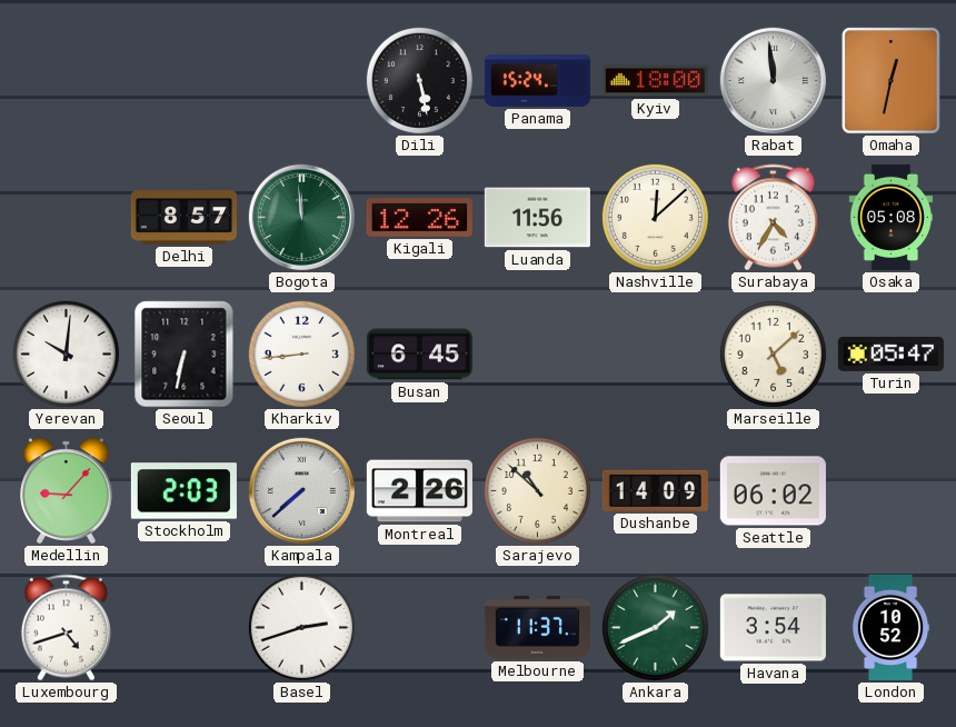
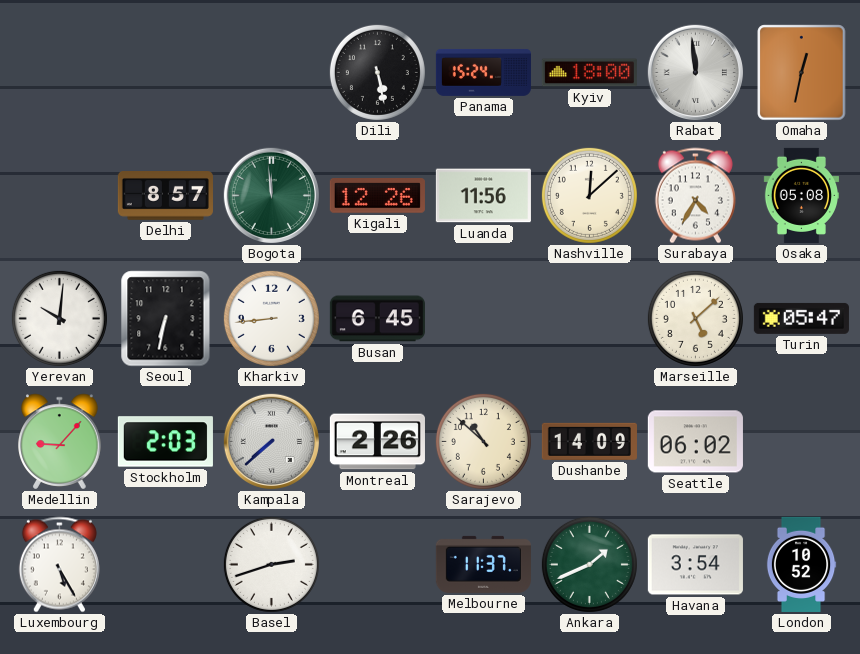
Luxembourg: 4:42 -> 5:25 (59, 565)
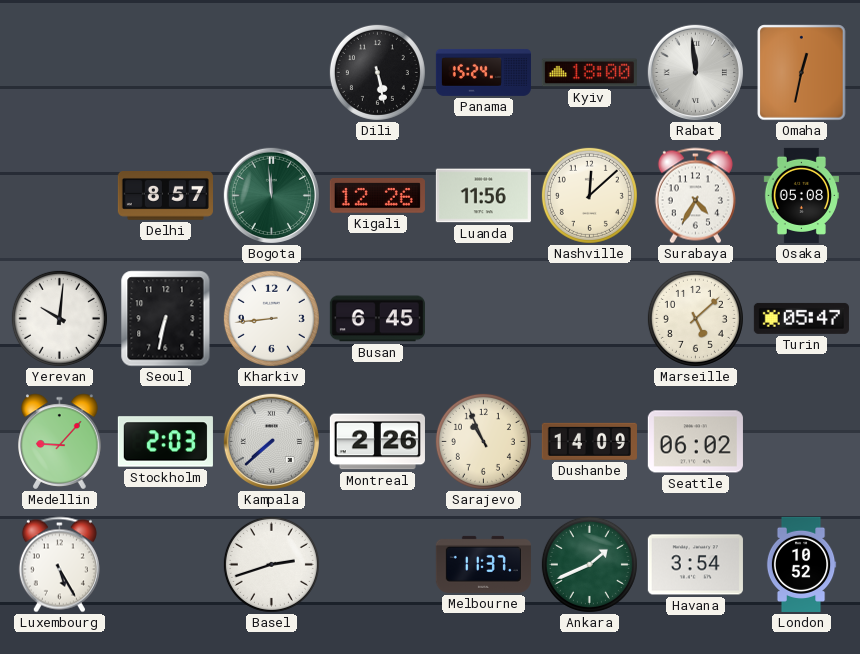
Sarajevo: 10:52 -> 10:56 (483, 441)
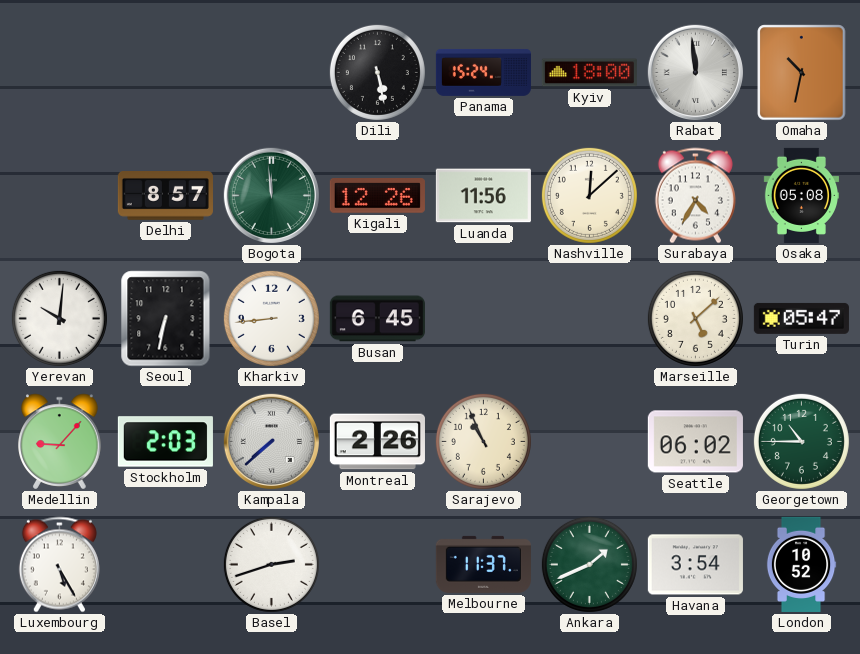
Omaha: 12:32 -> 10:32 (802, 73)
Dushanbe: 14:09 -> none (589, 441)
Georgetown: none -> 10:45 (801, 441)
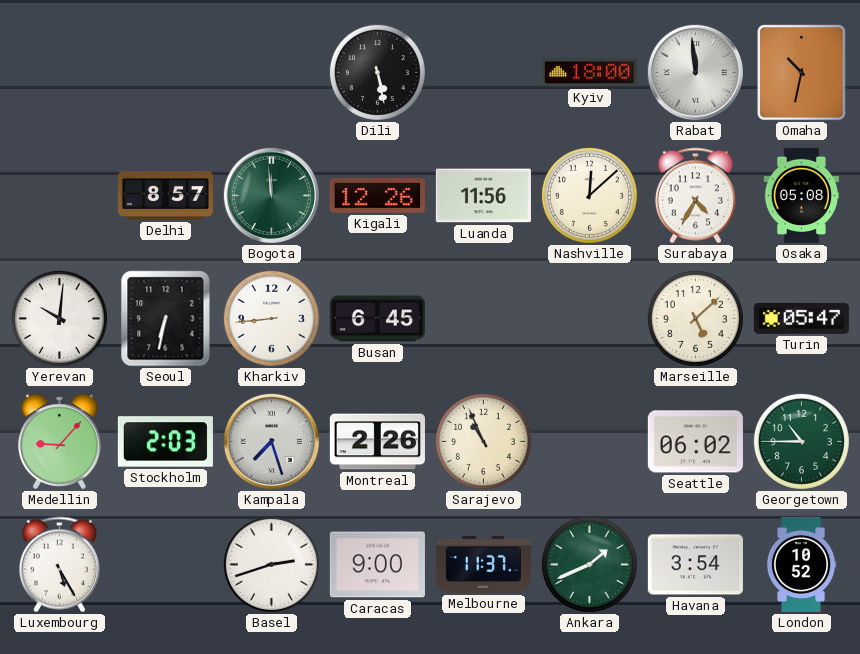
Panama: 15:24 -> none (483, 72)
Kampala: 7:38 -> 7:27 (271, 441)
Caracas: none -> 9:00 (377, 565)
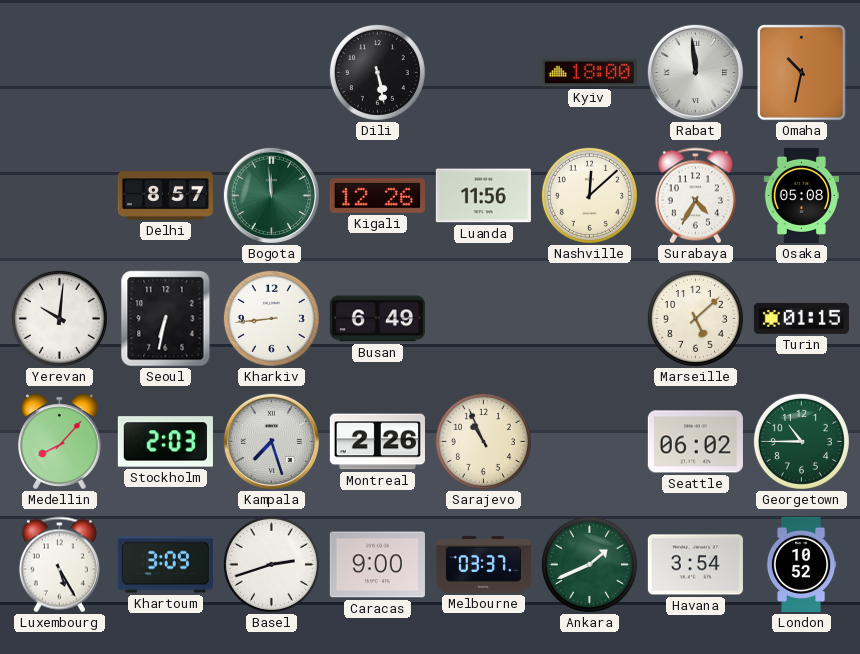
Busan: 6:45 -> 6:49 (377, 319)
Turin: 05:47 -> 01:15 (801, 318)
Medellin: 9:07 -> 8:07 (60, 442)
Khartoum: none -> 3:09 (165, 565)
Melbourne: 11:37 -> 03:37 (483, 564)
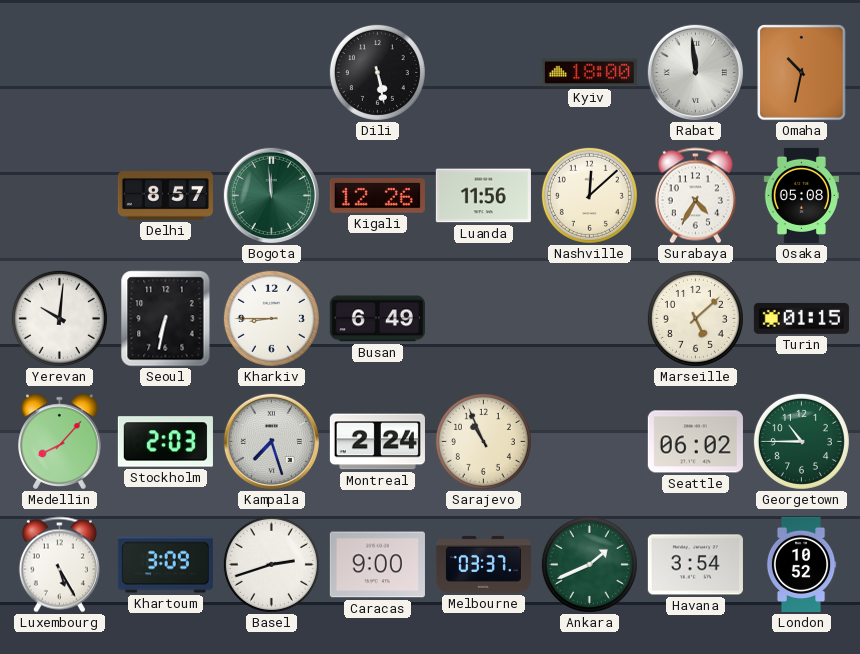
Kharkiv: 8:44 -> 8:45 (271, 318)
Montreal: 2:26 -> 2:24 (377, 442)
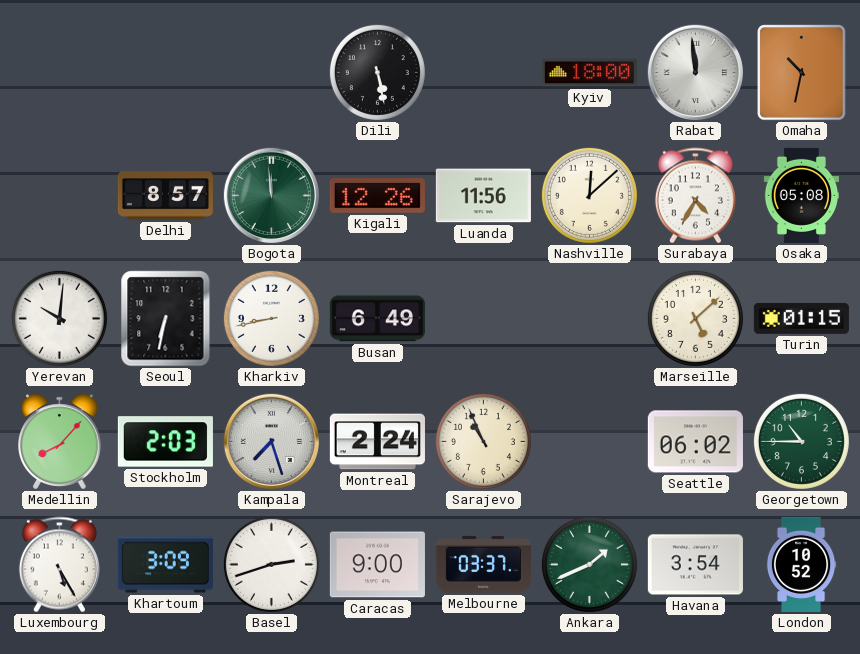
Kharkiv: 8:45 -> 8:43 (271, 318)
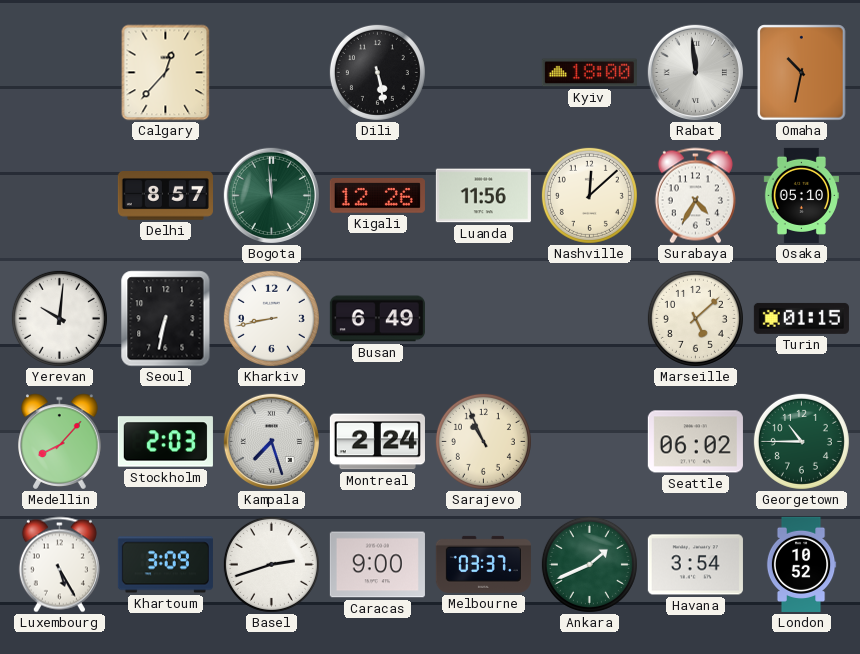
Calgary: none -> 12:37 (166, 73)
Osaka: 05:08 -> 05:10 (801, 195)
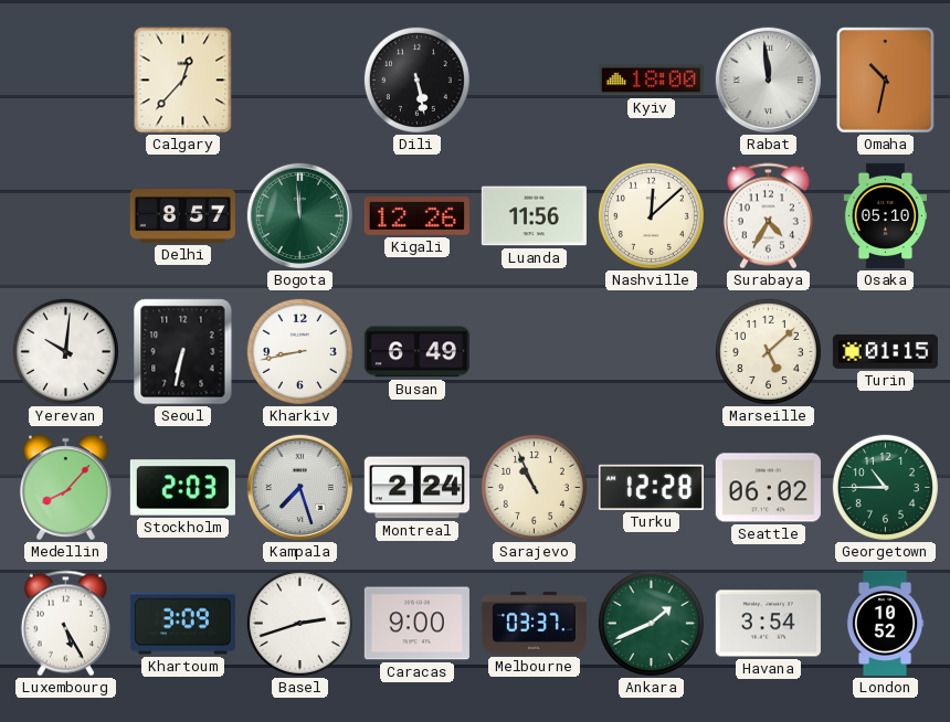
Turku: none -> 12:28 (651, 487)
